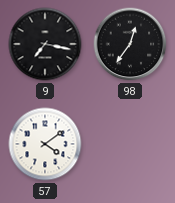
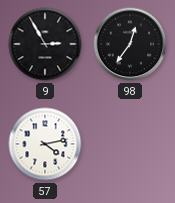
9: 7:17 -> 2:55 (45, 44)
57: 4:09 -> 4:13 (45, 144)
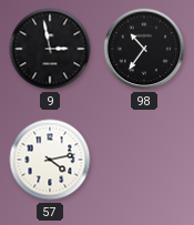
9: 2:55 -> 2:58 (50, 49)
98: 12:36 -> 10:36 (144, 49)
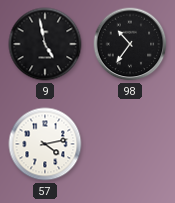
9: 2:58 -> 4:58 (45, 44)
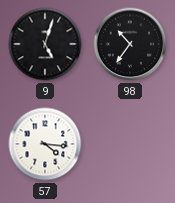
9: 4:58 -> 5:03 (45, 44)
57: 4:13 -> 4:16 (45, 144)
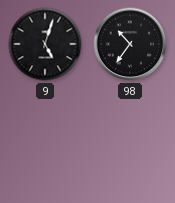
57: 4:16 -> none (45, 144)
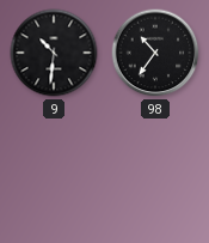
9: 5:03 -> 10:31 (54, 53)
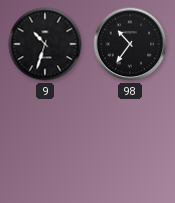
9: 10:31 -> 10:33 (45, 44)
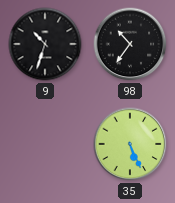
35: none -> 5:26 (130, 144)
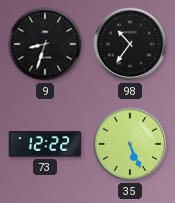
9: 10:33 -> 8:33 (45, 44)
73: none -> 12:22 (45, 144)
